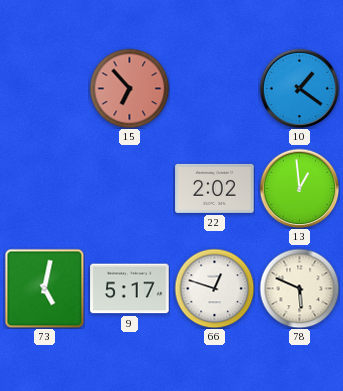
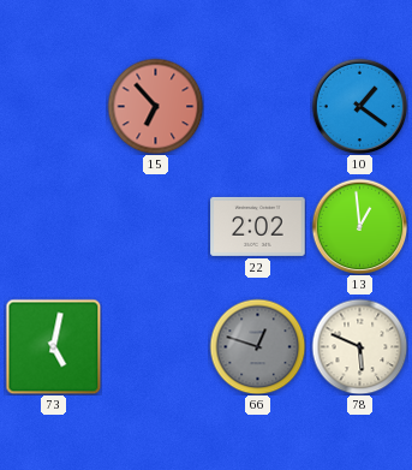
9: 5:17 -> none (130, 289)
66 dial: white -> grey (257, 346)
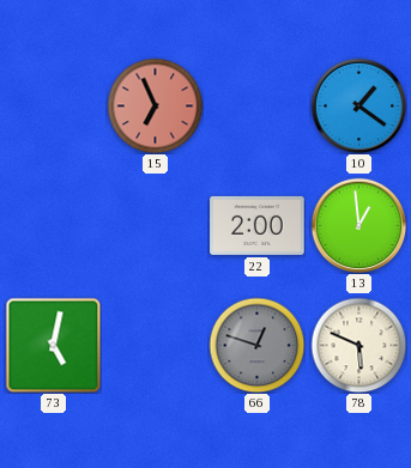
15: 6:53 -> 6:56 (155, 105)
22: 2:02 -> 2:00 (258, 225)
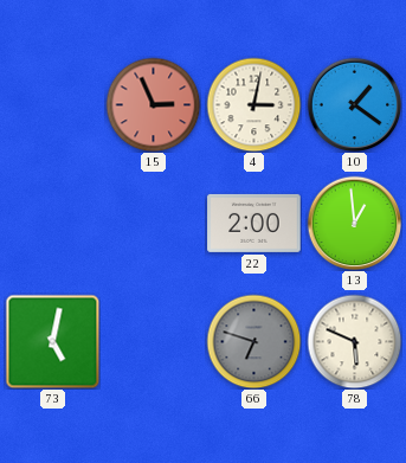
15: 6:56 -> 2:56 (153, 104)
4: none -> 3:02 (253, 104)
66: 12:48 -> 6:48 (253, 341)
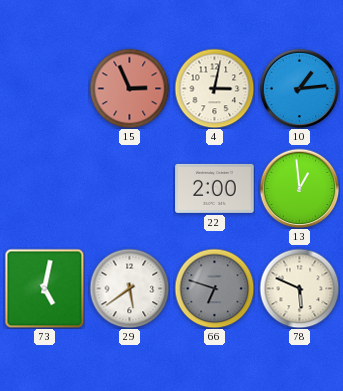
10: 1:21 -> 1:14 (299, 88)
29: none -> 5:39 (129, 288)
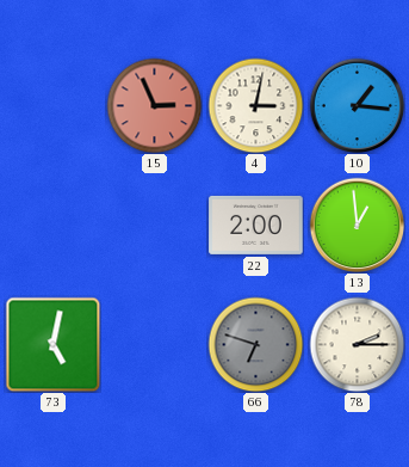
10: 1:14 -> 1:16 (357, 105)
29: 5:39 -> none (129, 288)
78: 5:49 -> 2:15 (357, 344)
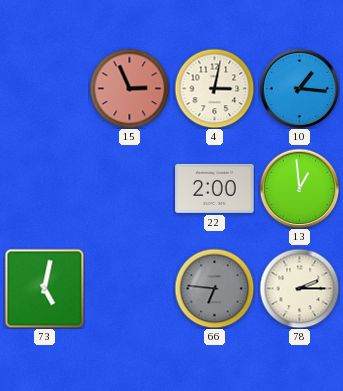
66: 6:48 -> 6:46 (214, 288)
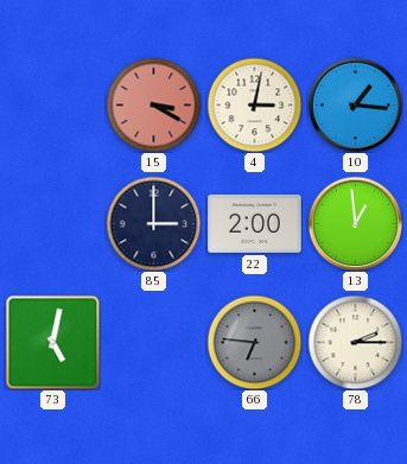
15: 2:56 -> 3:20 (153, 104)
85: none -> 3:00 (153, 223)
